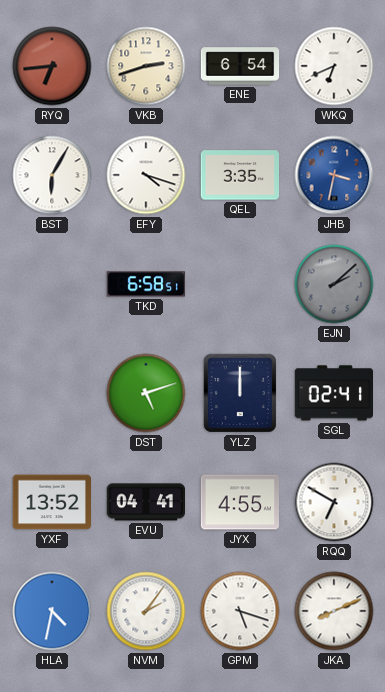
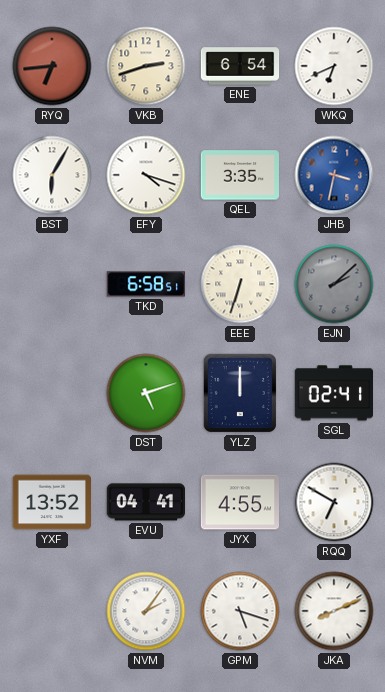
EEE: none -> 6:33 (240, 284)
HLA: 4:32 -> none (52, 611)
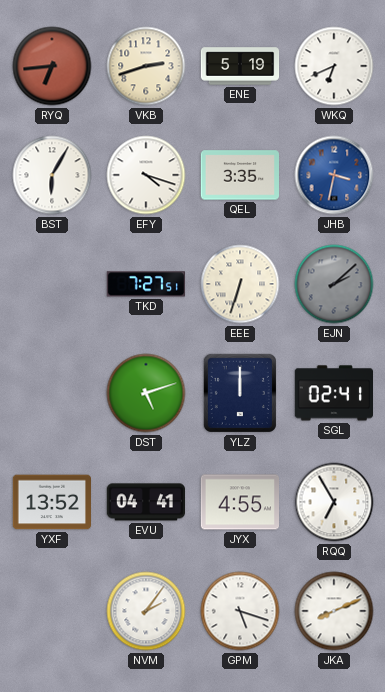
ENE: 6:54 -> 5:19 (240, 66)
TKD: 6:58 -> 7:27 (145, 284)
RQQ: 6:50 -> 6:55 (334, 502)
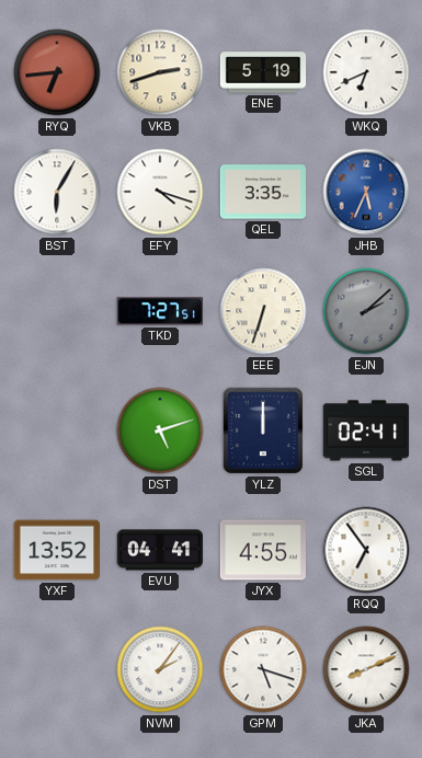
JHB: 3:32 -> 5:34 (366, 192)
RQQ: 6:55 -> 6:54 (366, 550)
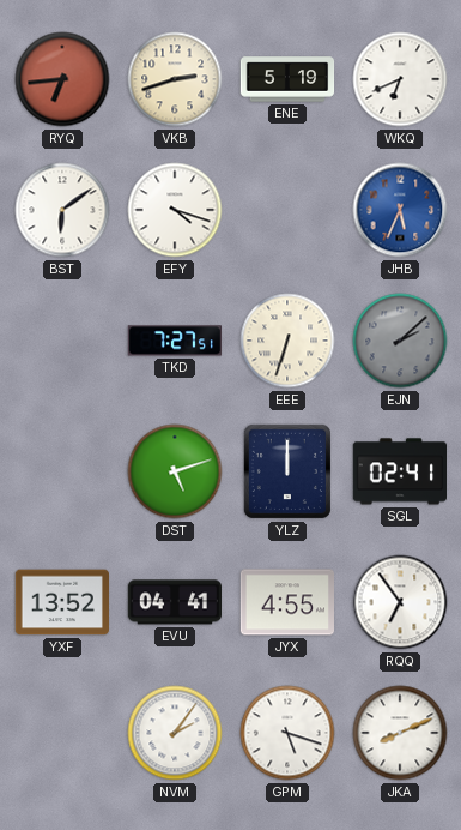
BST: 6:05 -> 6:09 (62, 210)
QEL: 3:35 -> none (262, 192)
